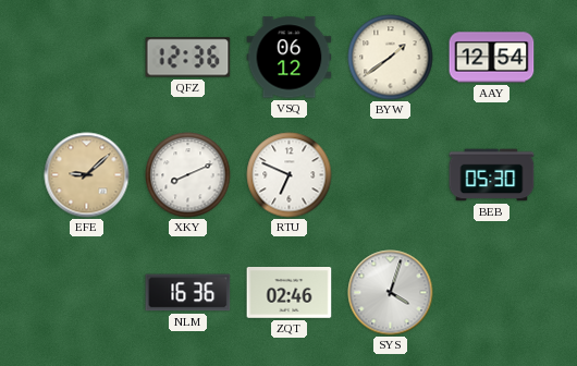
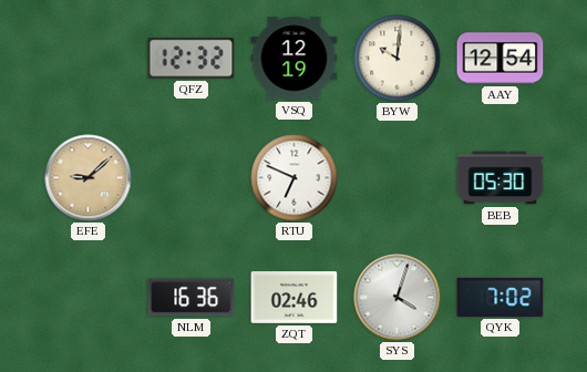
QFZ: 12:36 -> 12:32 (192, 59)
VSQ: 06:12 -> 12:19 (295, 59)
BYW: 1:39 -> 10:01 (398, 59)
XKY: 8:11 -> none (188, 175)
QYK: none -> 7:02 (501, 297)
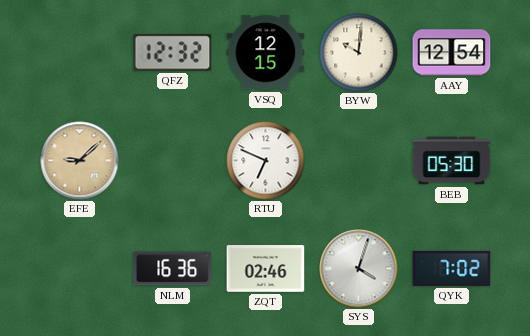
VSQ: 12:19 -> 12:15 (266, 53)
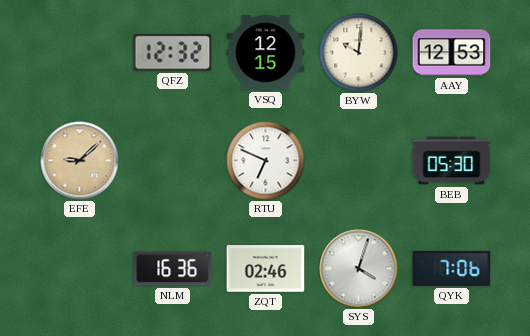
AAY: 12:54 -> 12:53 (452, 53)
QYK: 7:02 -> 7:06 (452, 268)
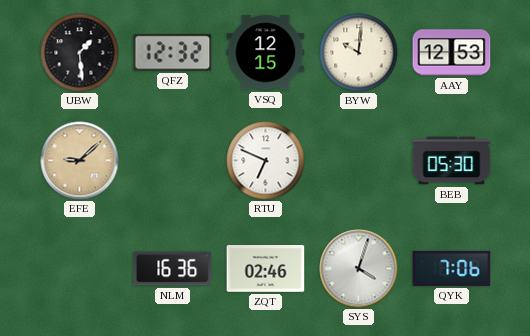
UBW: none -> 1:29 (80, 53)
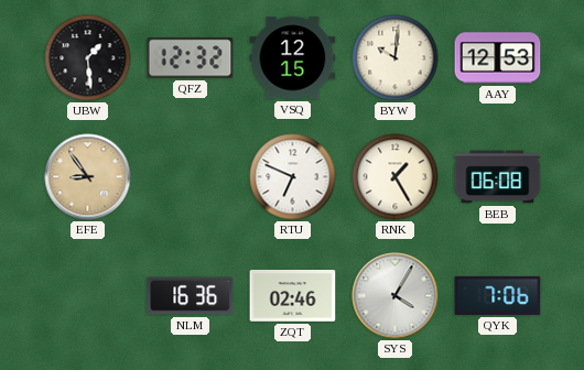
EFE: 9:08 -> 8:54 (88, 177)
RNK: none -> 1:25 (396, 177)
BEB: 05:30 -> 06:08 (498, 177)
SYS: 4:03 -> 4:05 (396, 296)
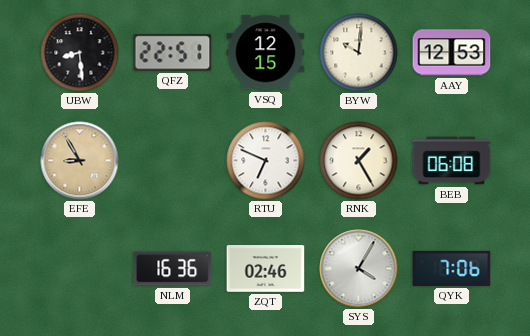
UBW: 1:29 -> 8:29 (80, 53)
QFZ: 12:32 -> 22:51 (173, 53)
EFE: 8:54 -> 8:55 (80, 161)
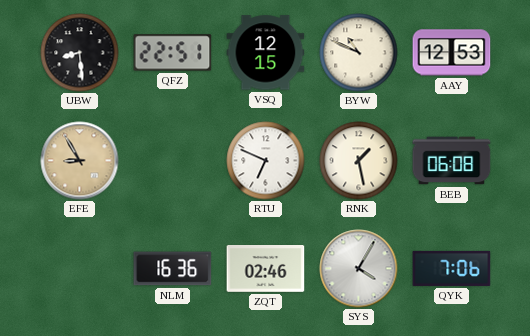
BYW: 10:01 -> 10:49 (359, 53)
RNK: 1:25 -> 1:28 (359, 161)
